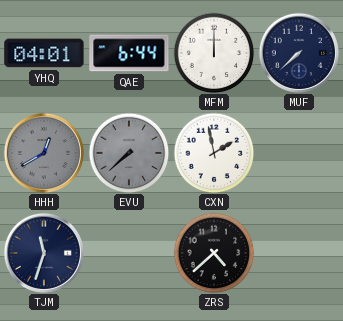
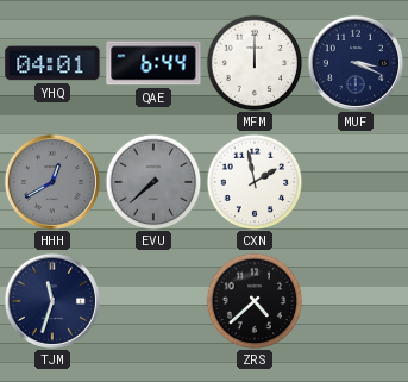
MUF: 7:38 -> 3:19 (356, 63)
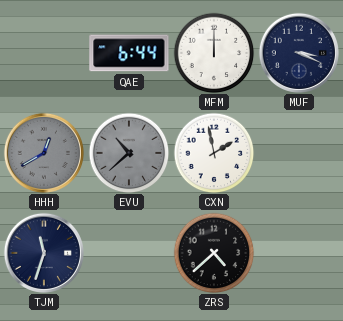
YHQ: 04:01 -> none (52, 63)
EVU: 7:38 -> 10:38 (129, 153)
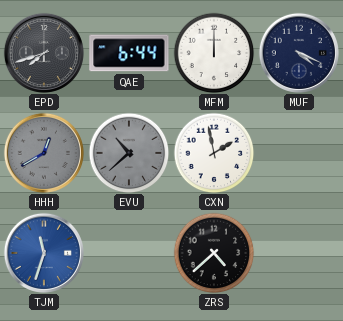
EPD: none -> 7:42 (44, 53)
MUF: 3:19 -> 4:19 (299, 53)
TJM dial: navy -> blue (44, 253)
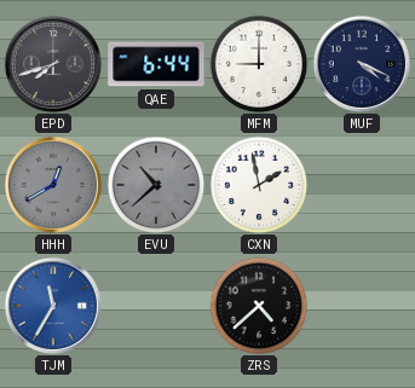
MFM: 12:00 -> 9:00 (259, 64)
TJM: 11:33 -> 11:35 (53, 306)
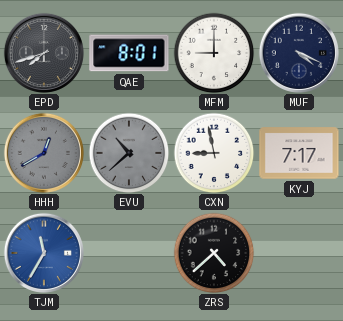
QAE: 6:44 -> 8:01 (129, 53)
CXN: 1:58 -> 8:58 (214, 153)
KYJ: none -> 7:17 (299, 153)
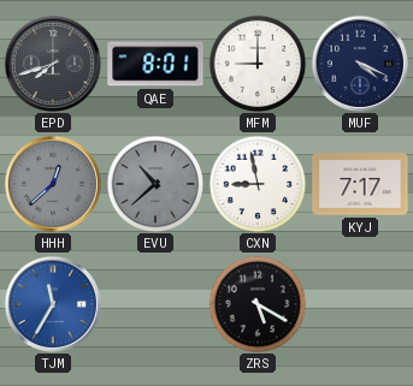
HHH: 12:40 -> 12:38 (53, 184)
ZRS: 4:38 -> 5:20 (258, 304)
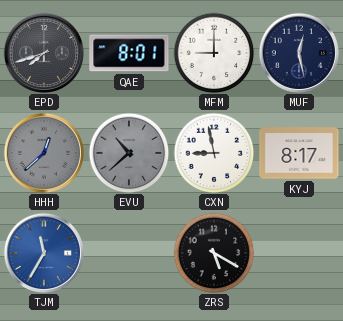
MUF: 4:19 -> 12:28 (299, 53)
KYJ: 7:17 -> 8:17 (299, 153)
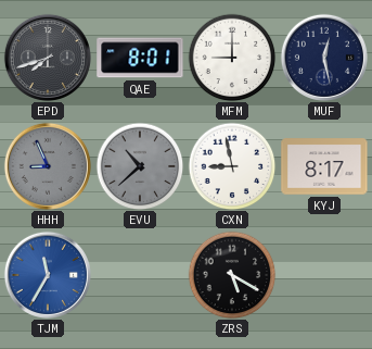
HHH: 12:38 -> 8:56 (48, 166)
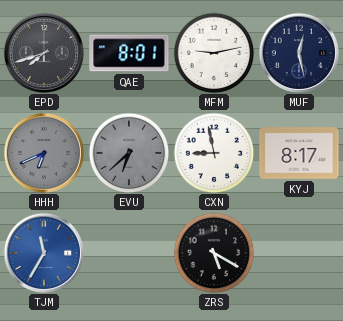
MFM: 9:00 -> 9:13 (214, 53)
HHH: 8:56 -> 6:41 (44, 153)
EVU: 10:38 -> 6:38 (129, 153)
